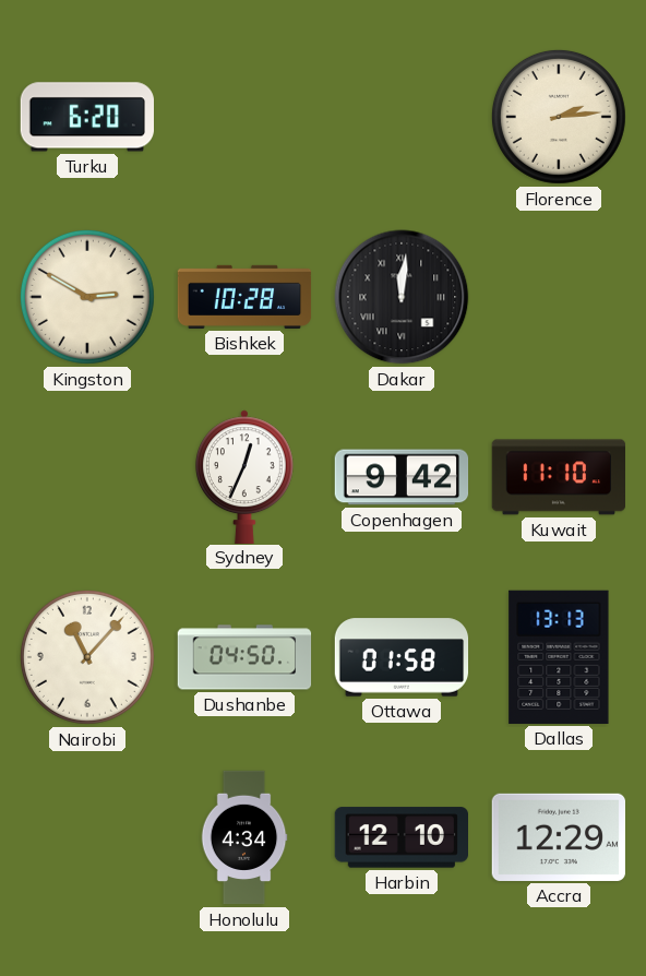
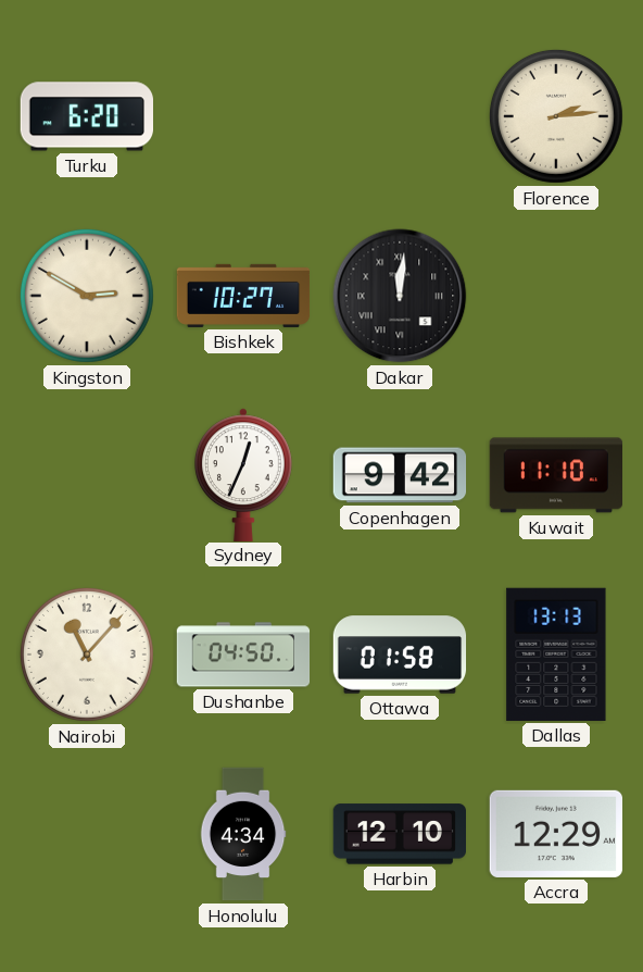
Bishkek: 10:28 -> 10:27 (243, 296)
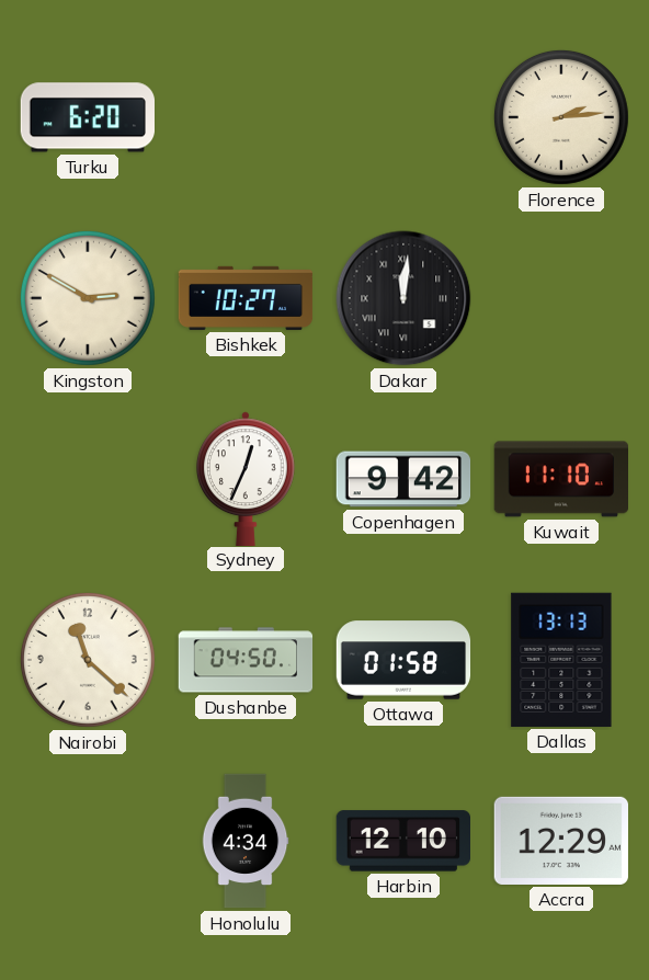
Nairobi: 11:07 -> 11:22 (88, 660)
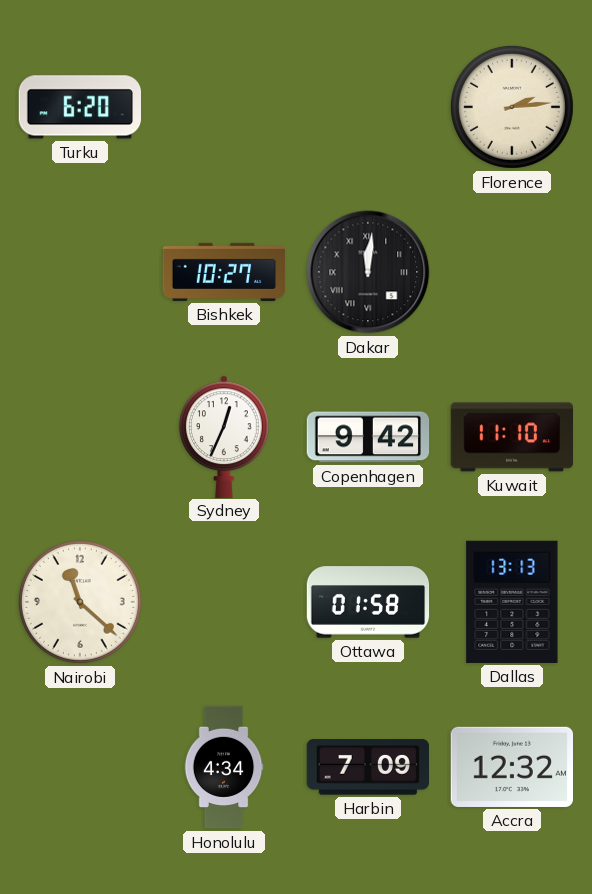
Kingston: 2:50 -> none (88, 298)
Dushanbe: 04:50 -> none (246, 660)
Harbin: 12:10 -> 7:09 (367, 767)
Accra: 12:29 -> 12:32 (511, 767)
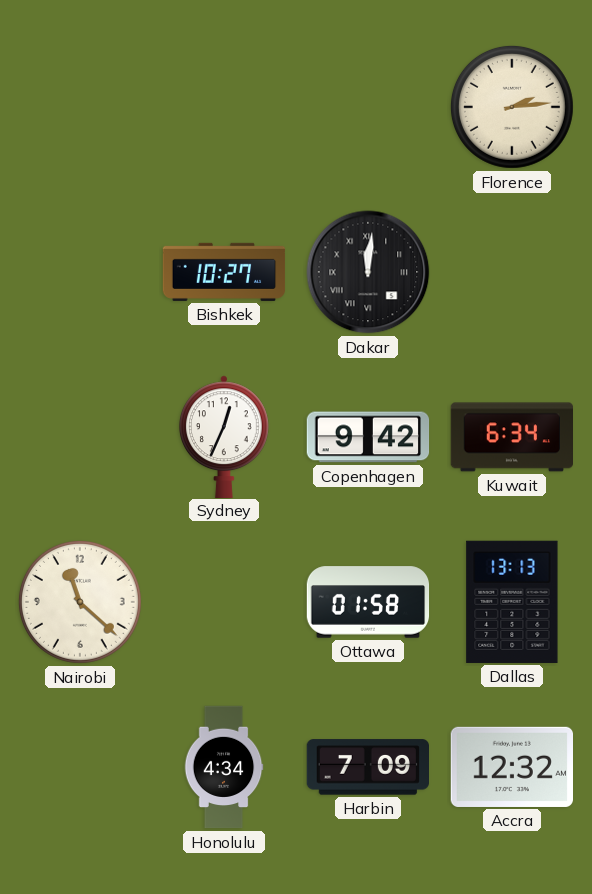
Turku: 6:20 -> none (79, 107)
Kuwait: 11:10 -> 6:34 (511, 437)
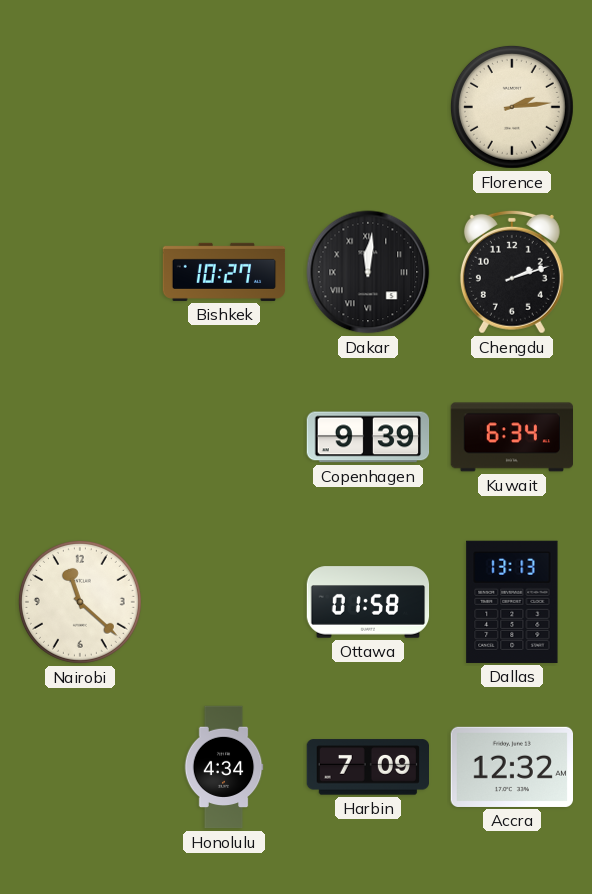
Chengdu: none -> 2:12 (512, 272)
Sydney: 12:34 -> none (224, 436)
Copenhagen: 9:42 -> 9:39 (368, 437)
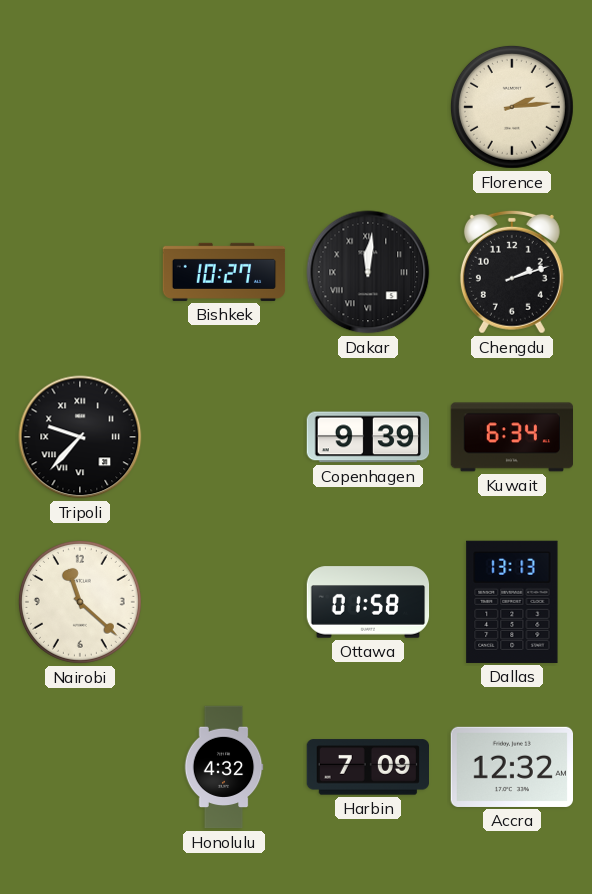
Tripoli: none -> 9:37 (80, 437)
Honolulu: 4:34 -> 4:32 (224, 767)
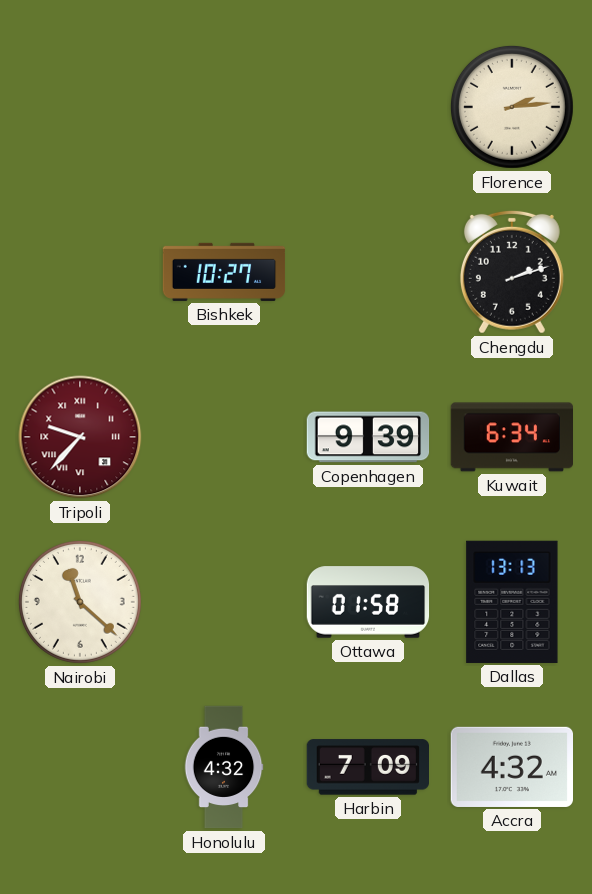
Dakar: 12:01 -> none (368, 272)
Tripoli dial: black -> burgundy (80, 437)
Accra: 12:32 -> 4:32 (511, 767)
